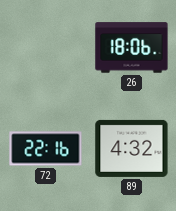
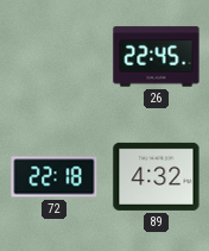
26: 18:06 -> 22:45 (157, 57)
72: 22:16 -> 22:18 (55, 177)
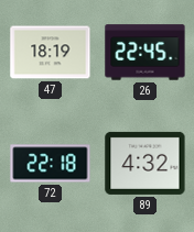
47: none -> 18:19 (51, 53)
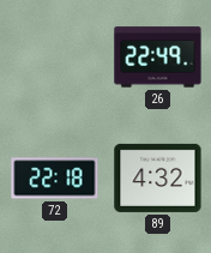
47: 18:19 -> none (51, 53)
26: 22:45 -> 22:49 (158, 58)
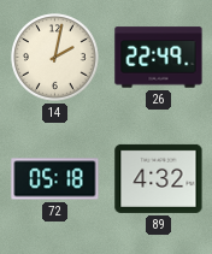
14: none -> 2:02 (55, 58)
72: 22:18 -> 05:18 (55, 179)
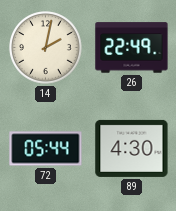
72: 05:18 -> 05:44 (46, 149)
89: 4:32 -> 4:30 (132, 148)
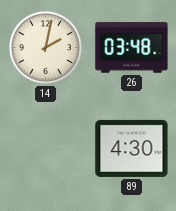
26: 22:49 -> 03:48 (132, 48)
72: 05:44 -> none (46, 149)
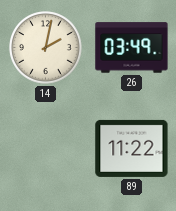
26: 03:48 -> 03:49 (132, 48)
89: 4:30 -> 11:22 (132, 148)
